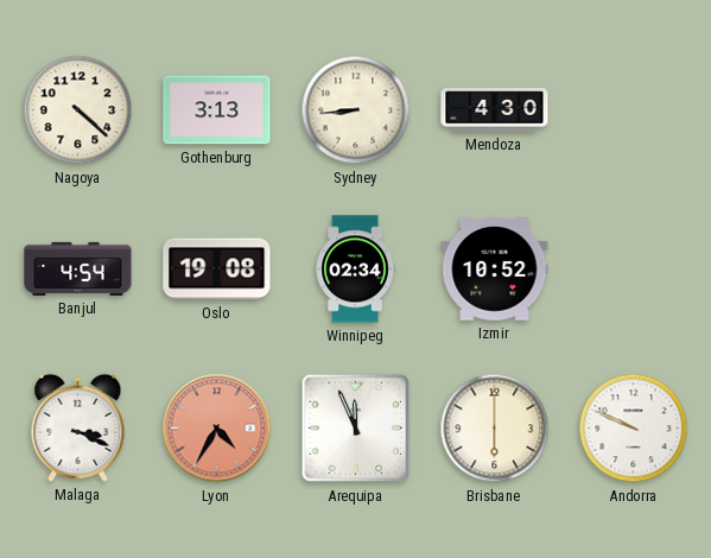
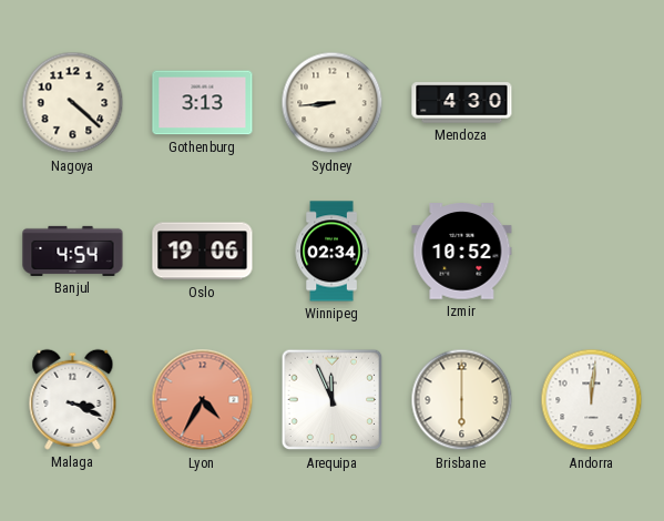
Oslo: 19:08 -> 19:06 (203, 252)
Andorra: 9:49 -> 12:01 (592, 400)
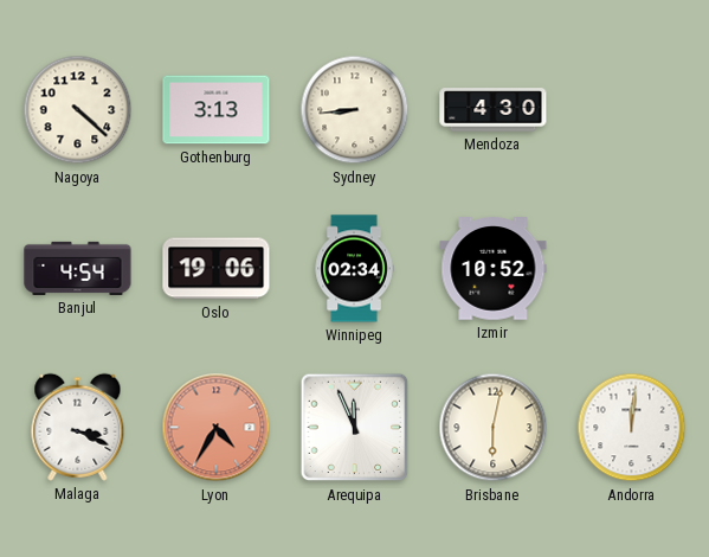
Brisbane: 6:00 -> 6:02 (494, 428)
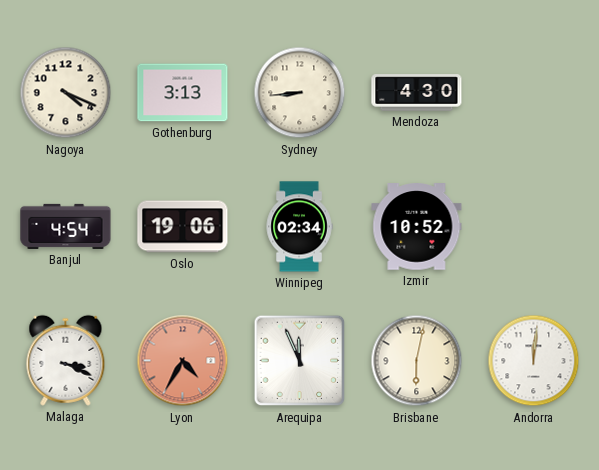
Nagoya: 4:22 -> 4:19 (66, 93)
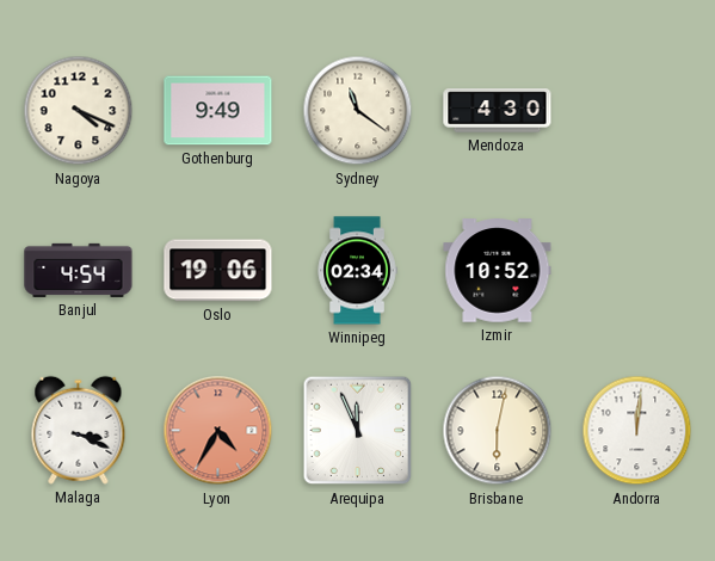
Gothenburg: 3:13 -> 9:49 (218, 111)
Sydney: 8:44 -> 11:21 (358, 111)
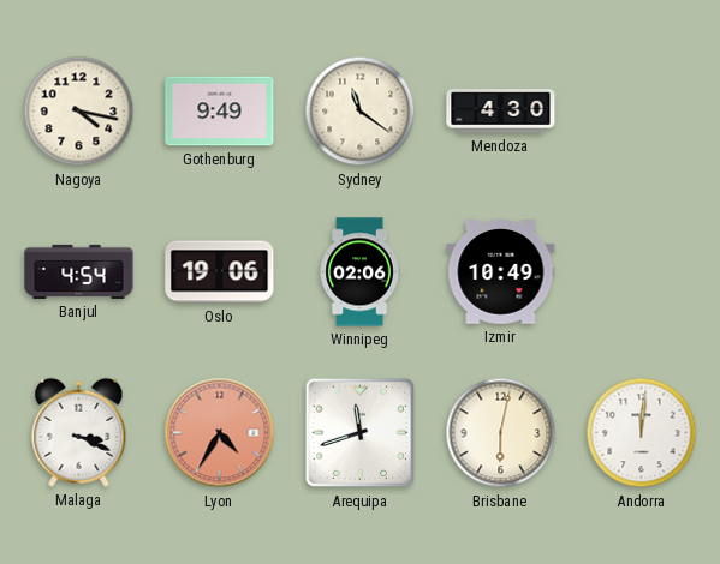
Nagoya: 4:19 -> 4:17 (79, 112)
Winnipeg: 02:34 -> 02:06 (359, 272)
Izmir: 10:52 -> 10:49 (501, 272)
Arequipa: 11:56 -> 11:42 (361, 433)
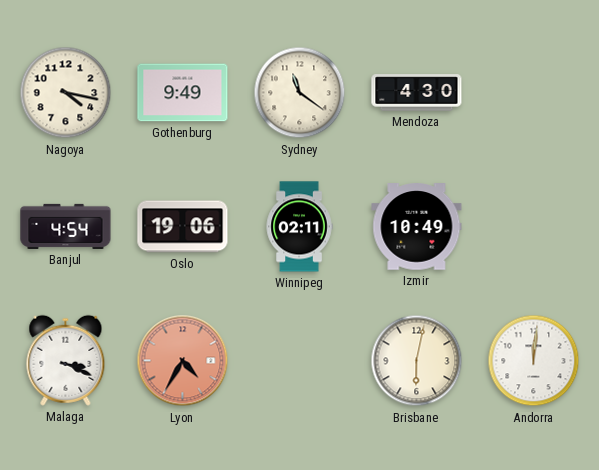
Winnipeg: 02:06 -> 02:11 (299, 227)
Arequipa: 11:42 -> none (361, 433)
